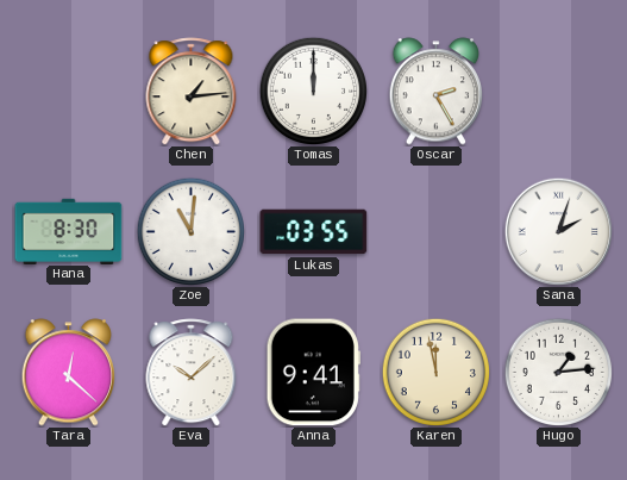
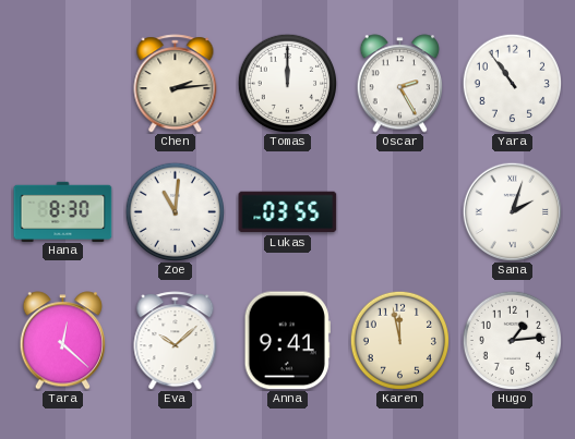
Chen: 1:14 -> 2:14 (176, 84)
Yara: none -> 10:54 (512, 83)
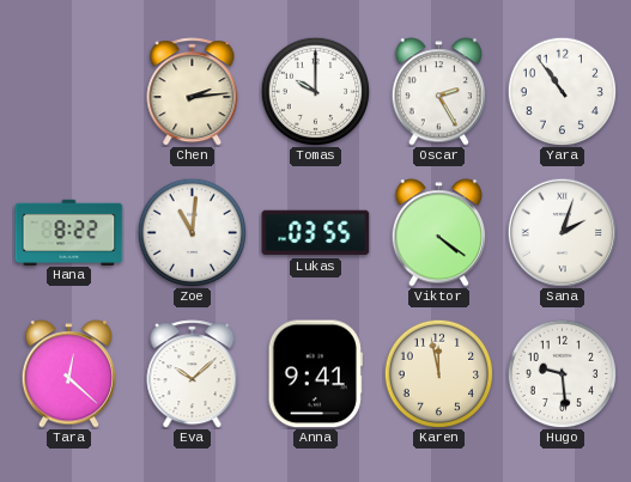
Tomas: 12:00 -> 10:00 (315, 91)
Hana: 8:30 -> 8:22 (69, 232)
Viktor: none -> 4:21 (438, 233)
Hugo: 1:14 -> 9:29 (562, 373)
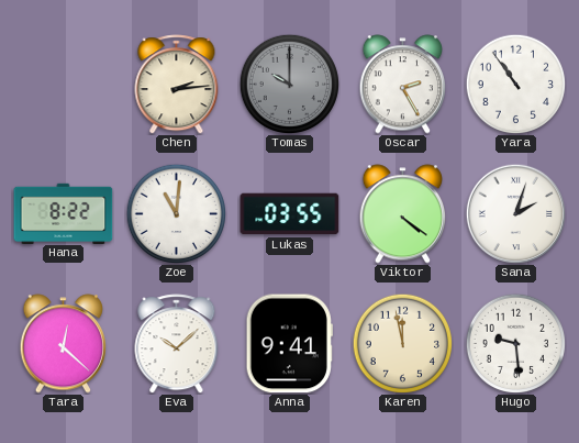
Tomas dial: white -> grey (289, 84)
